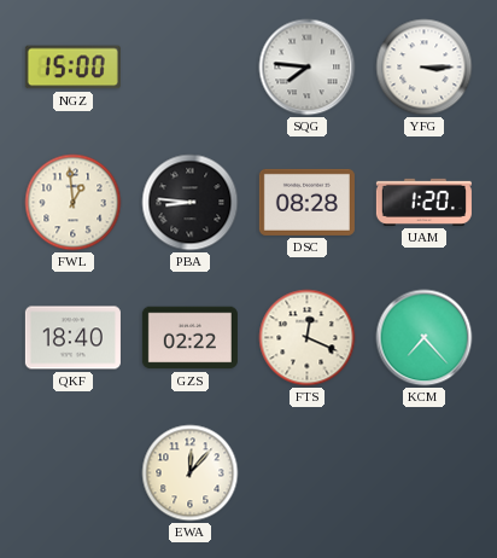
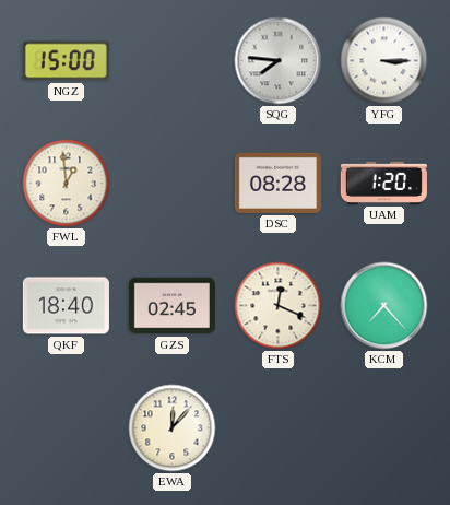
PBA: 8:46 -> none (191, 203)
GZS: 02:22 -> 02:45 (171, 306)
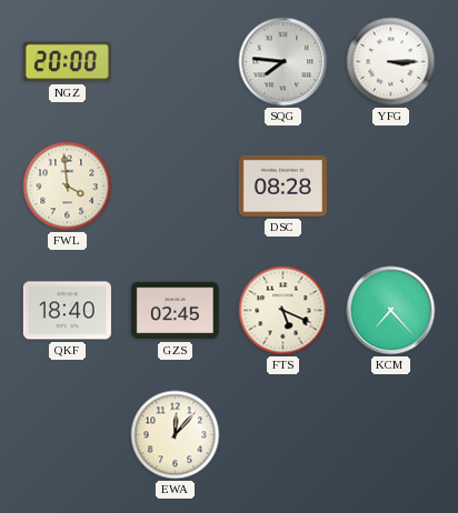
NGZ: 15:00 -> 20:00 (67, 62)
FWL: 12:59 -> 3:59 (68, 187)
UAM: 1:20 -> none (383, 183)
FTS: 12:19 -> 5:19 (283, 311)
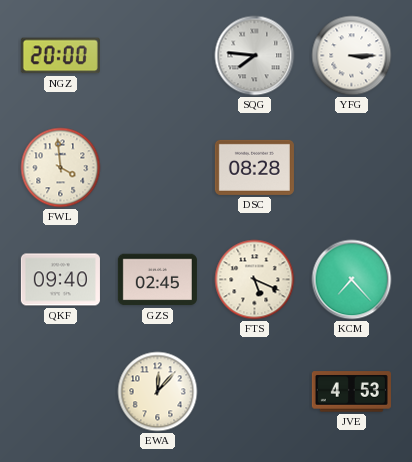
QKF: 18:40 -> 09:40 (60, 280)
JVE: none -> 4:53 (351, 392)
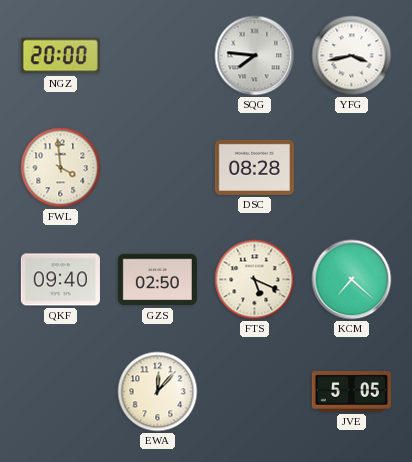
YFG: 3:15 -> 3:43 (352, 56)
GZS: 02:45 -> 02:50 (157, 280)
KCM: 7:23 -> 7:22 (352, 280)
JVE: 4:53 -> 5:05 (351, 392)
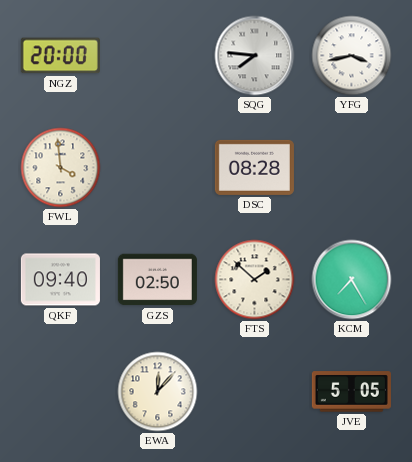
FTS: 5:19 -> 1:52 (255, 280)
KCM: 7:22 -> 7:25 (352, 280)
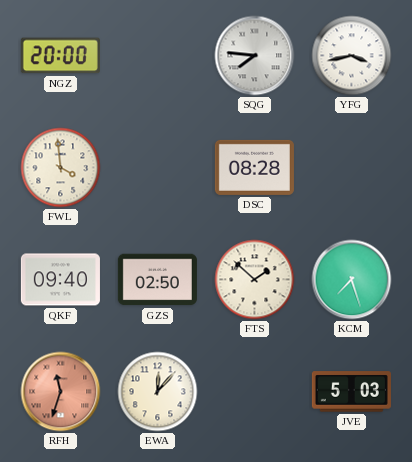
KCM: 7:25 -> 7:27 (352, 280)
RFH: none -> 11:33 (61, 392)
JVE: 5:05 -> 5:03 (351, 392)
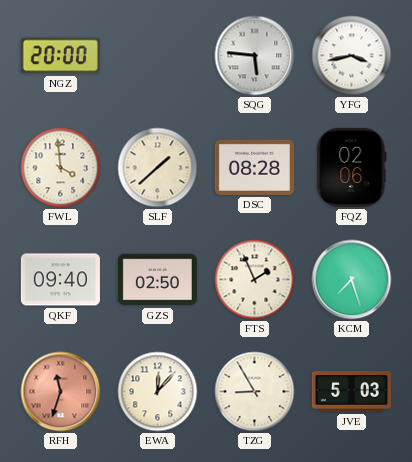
SQG: 7:46 -> 5:46 (255, 56)
SLF: none -> 1:38 (158, 168)
FQZ: none -> 02:06 (352, 167)
FTS: 1:52 -> 1:56 (255, 280)
TZG: none -> 8:55 (255, 392)
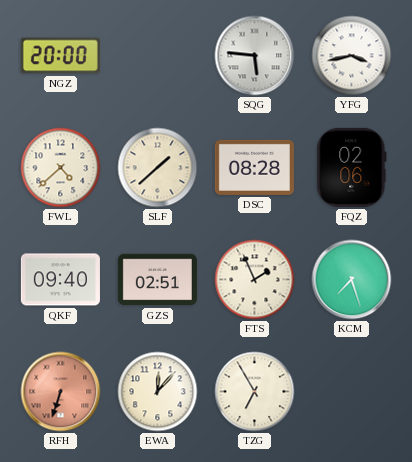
FWL: 3:59 -> 4:38 (61, 168)
GZS: 02:50 -> 02:51 (157, 280)
RFH: 11:33 -> 6:33 (61, 392)
TZG: 8:55 -> 6:55 (255, 392)
JVE: 5:03 -> none (351, 392)
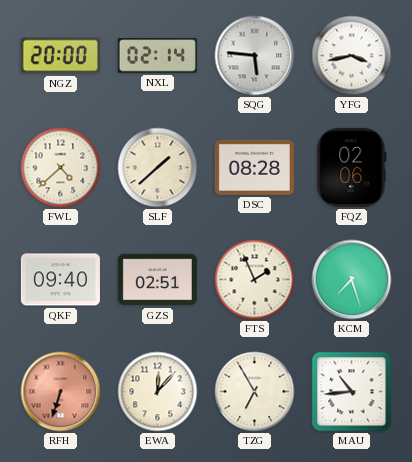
NXL: none -> 02:14 (157, 56)
MAU: none -> 10:44 (352, 392)
